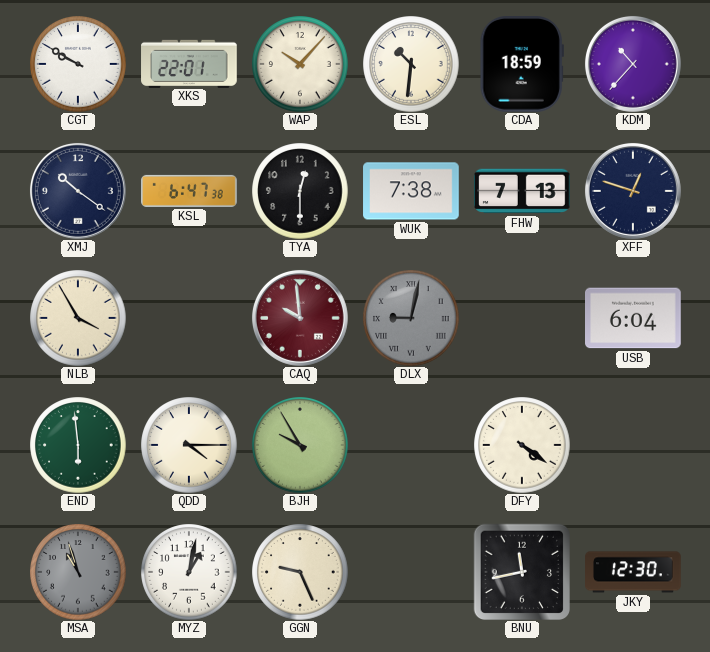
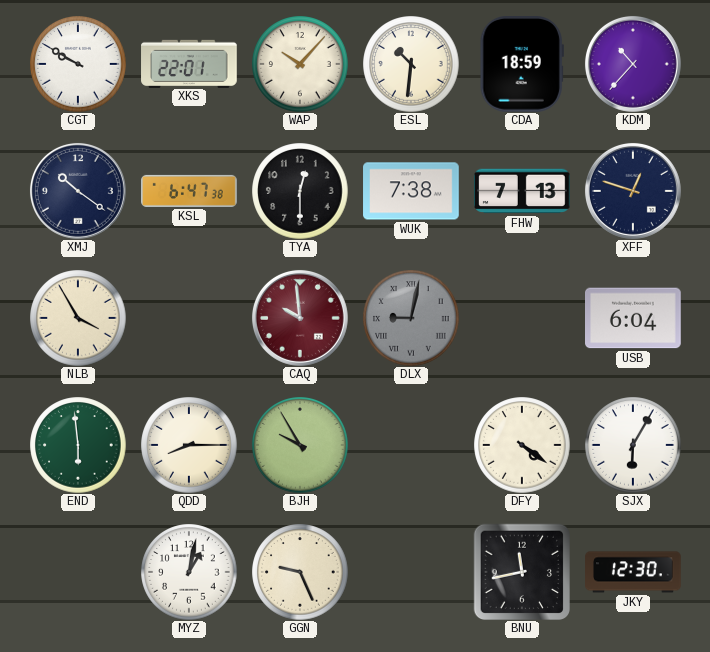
QDD: 4:15 -> 8:15 (189, 445)
SJX: none -> 6:05 (633, 445)
MSA: 10:57 -> none (78, 572)
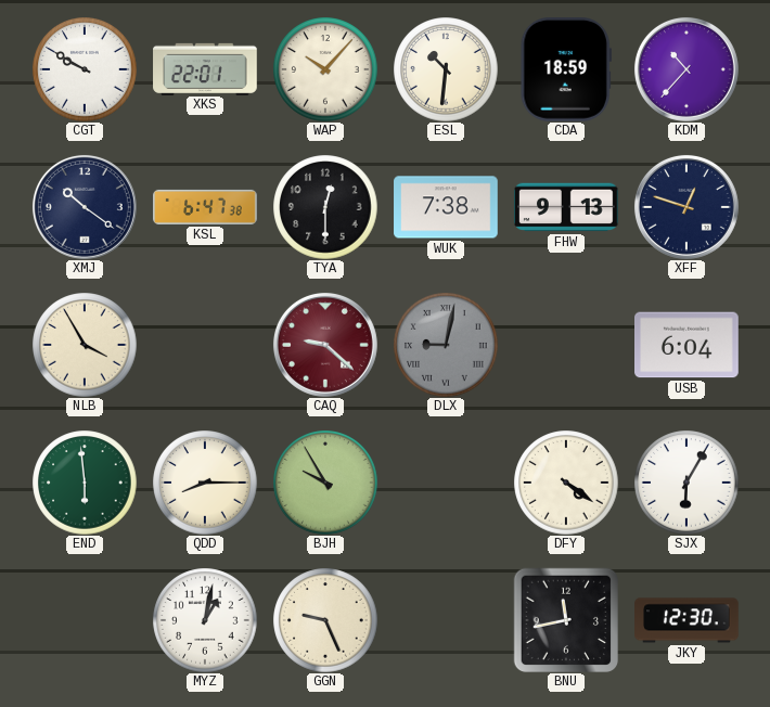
FHW: 7:13 -> 9:13 (566, 207)
CAQ: 9:59 -> 9:22 (325, 345)
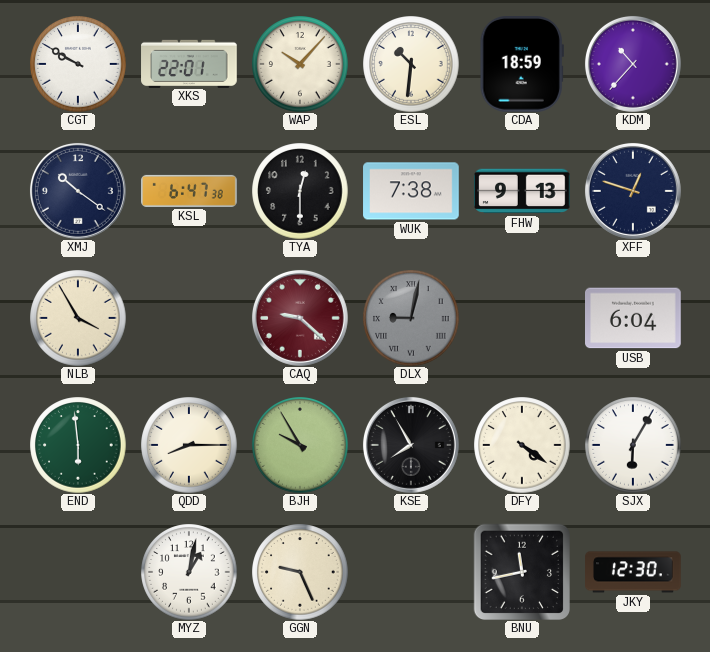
KSE: none -> 7:55 (411, 445)
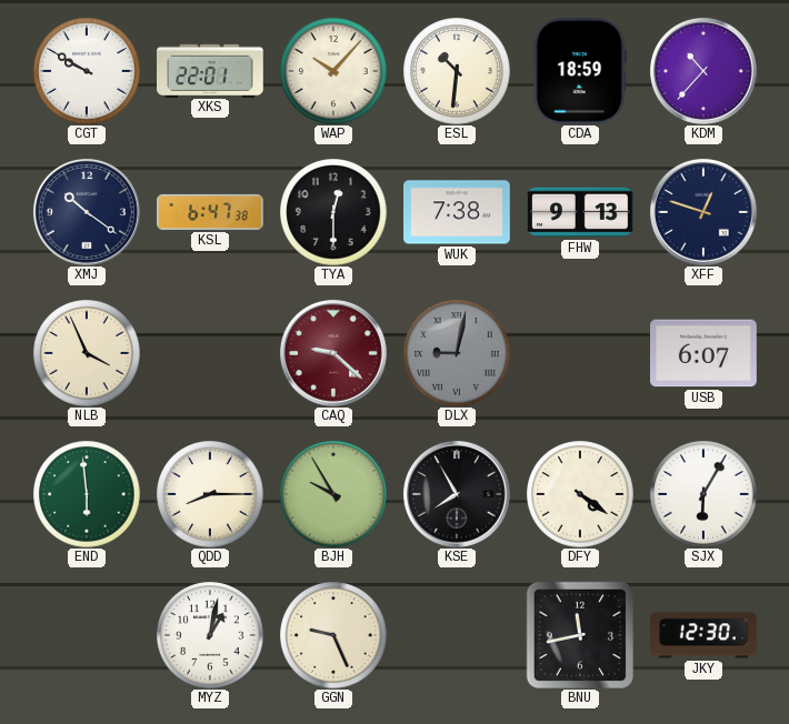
NLB: 3:55 -> 3:56 (87, 353)
USB: 6:04 -> 6:07 (705, 353)
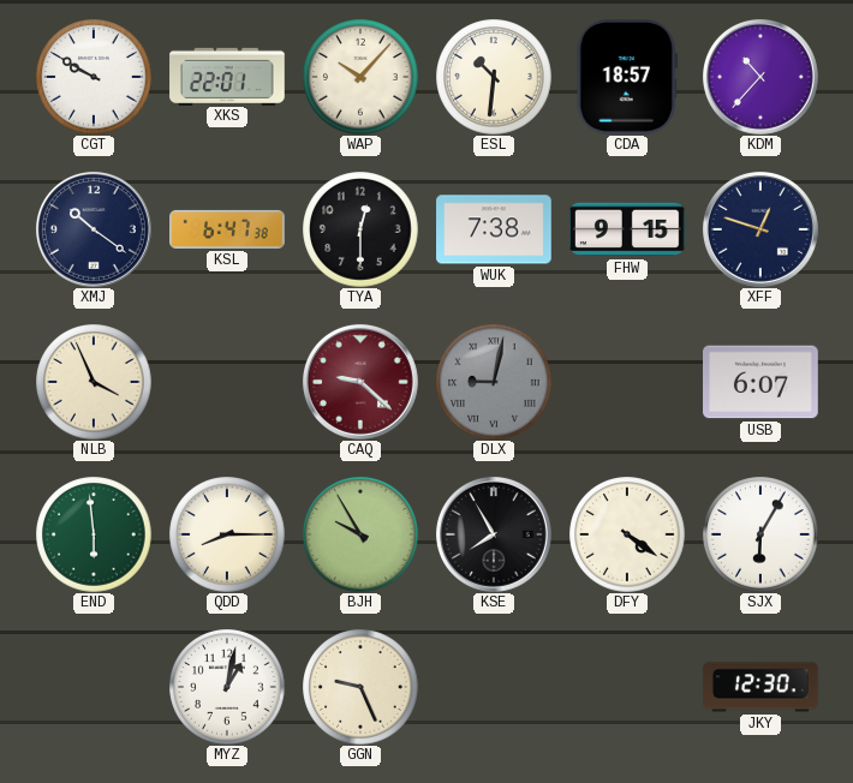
CDA: 18:59 -> 18:57 (627, 78)
FHW: 9:13 -> 9:15 (627, 229)
BNU: 11:43 -> none (579, 634)
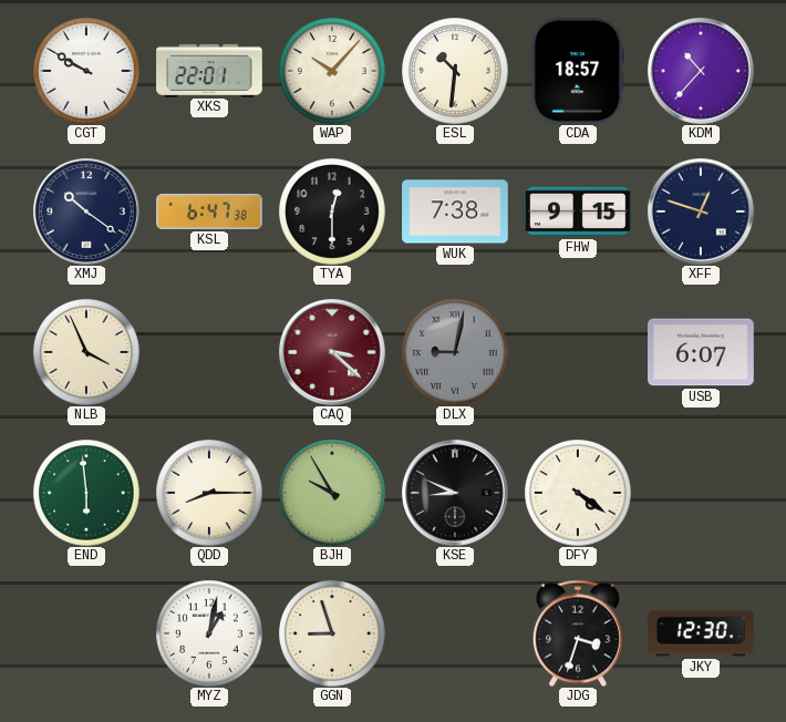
CAQ: 9:22 -> 3:22 (332, 352)
KSE: 7:55 -> 8:49 (455, 493)
SJX: 6:05 -> none (760, 534)
GGN: 9:26 -> 8:57 (332, 633)
JDG: none -> 3:33 (578, 633)
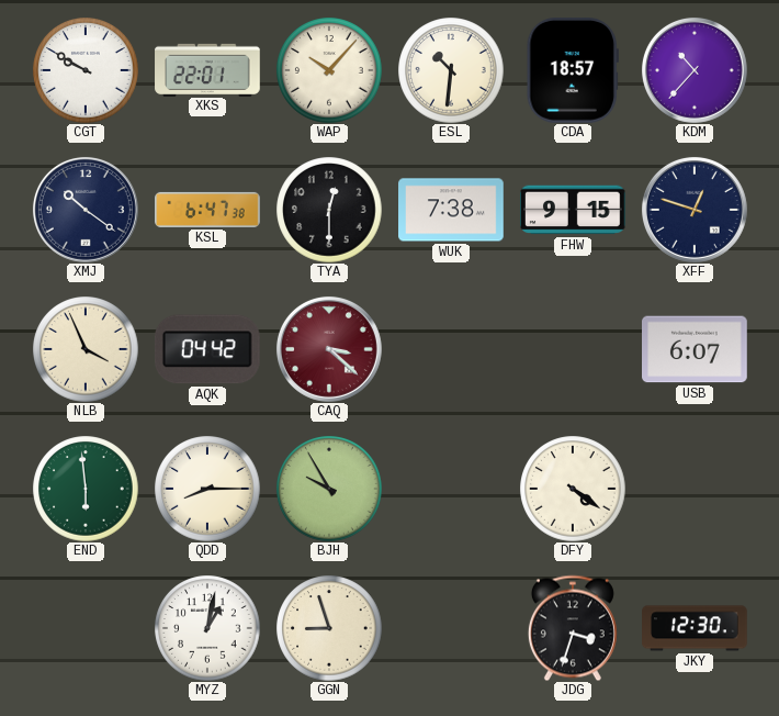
AQK: none -> 04:42 (207, 349)
DLX: 9:02 -> none (455, 352)
KSE: 8:49 -> none (455, 493)
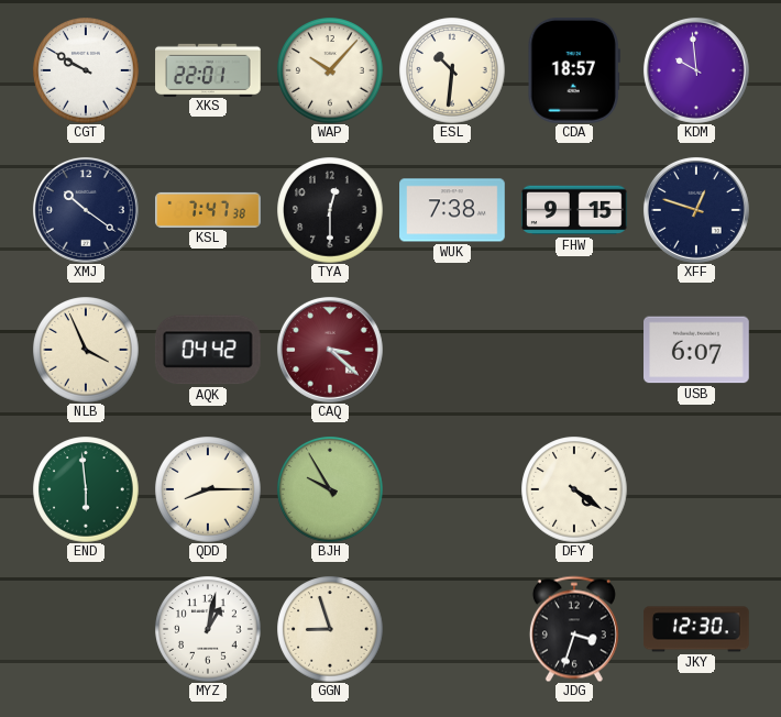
KDM: 10:37 -> 9:59 (696, 70)
KSL: 6:47 -> 7:47 (208, 210)
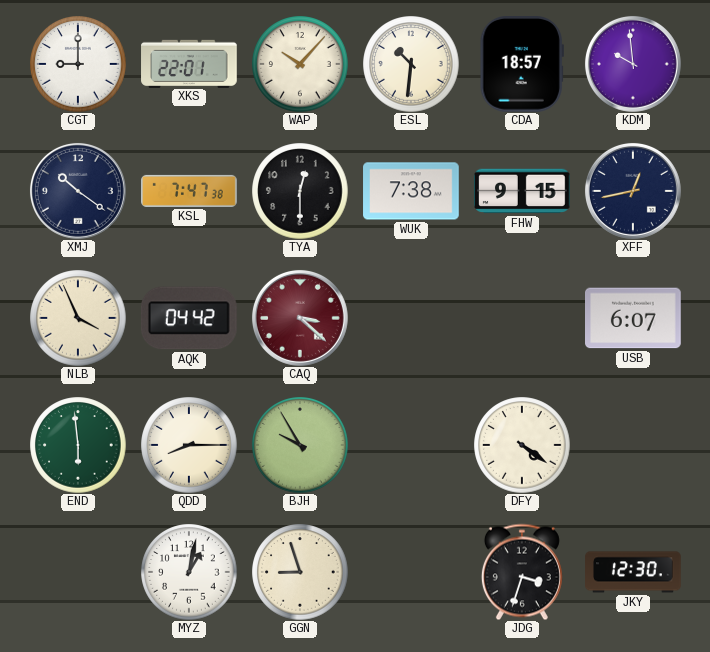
CGT: 9:50 -> 9:00 (78, 64)
XFF: 12:48 -> 12:43 (633, 191)
